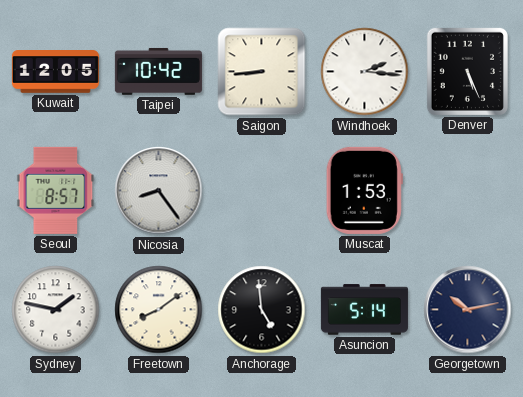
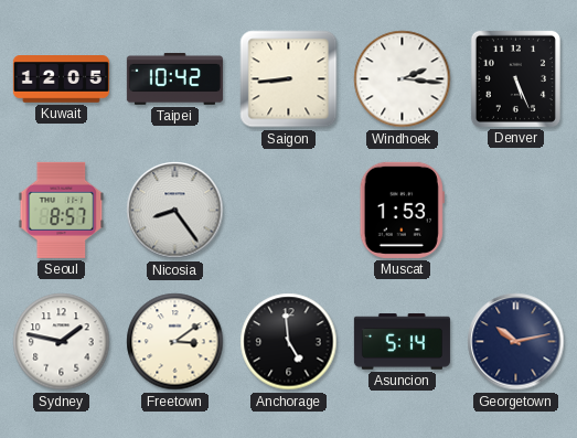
Freetown: 8:09 -> 3:09 (175, 342)
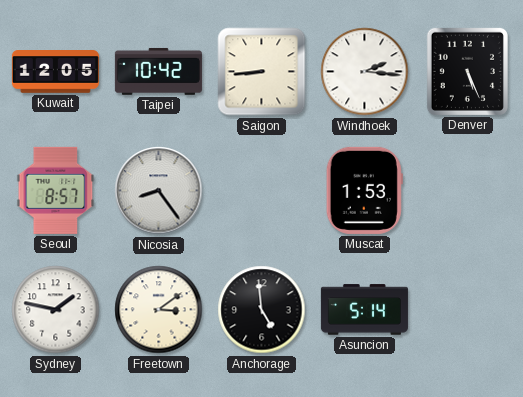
Georgetown: 10:13 -> none (516, 342)
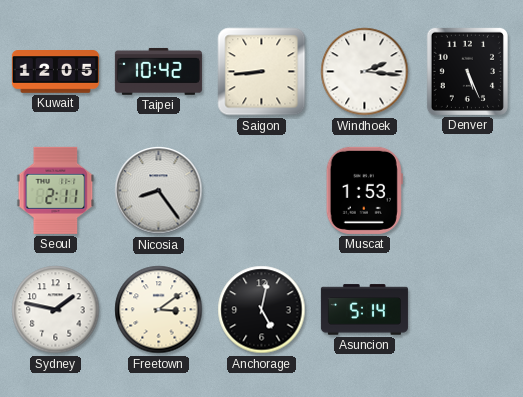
Seoul: 8:57 -> 2:11 (56, 190)
Anchorage: 4:59 -> 5:02 (262, 310)
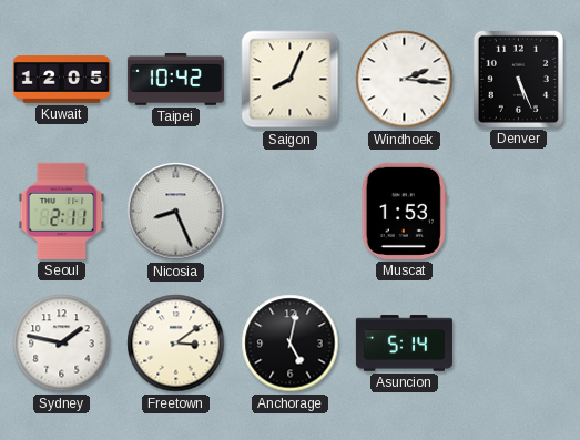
Saigon: 8:44 -> 8:04 (291, 80)
Nicosia: 8:24 -> 8:26 (176, 212)
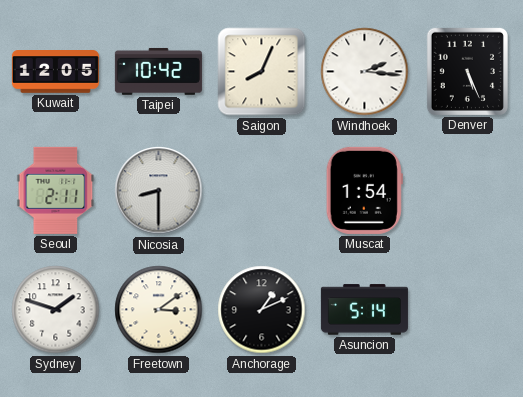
Nicosia: 8:26 -> 8:30 (159, 191)
Muscat: 1:53 -> 1:54 (364, 190)
Sydney: 1:47 -> 1:48 (56, 310)
Anchorage: 5:02 -> 1:11 (262, 310)
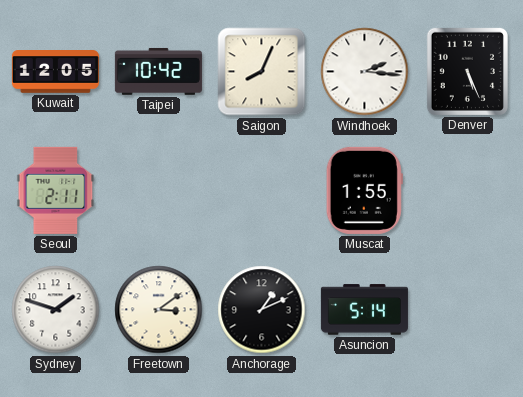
Nicosia: 8:30 -> none (159, 191)
Muscat: 1:54 -> 1:55 (364, 190)
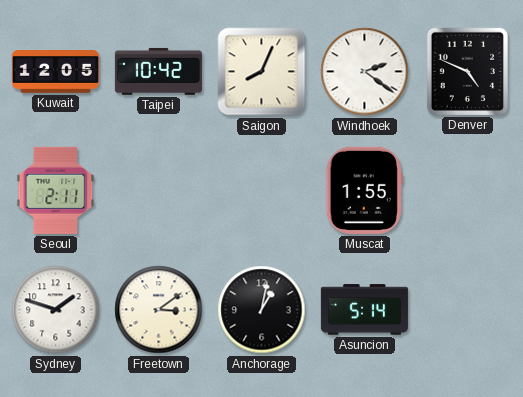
Windhoek: 2:16 -> 2:21 (365, 72)
Denver: 5:26 -> 4:49 (467, 71)
Anchorage: 1:11 -> 1:02 (262, 310)
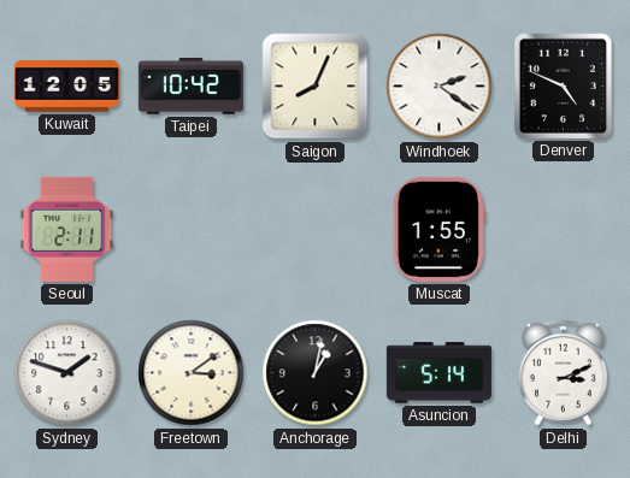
Delhi: none -> 3:11 (563, 373)
